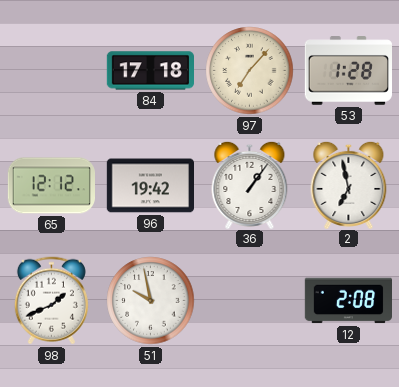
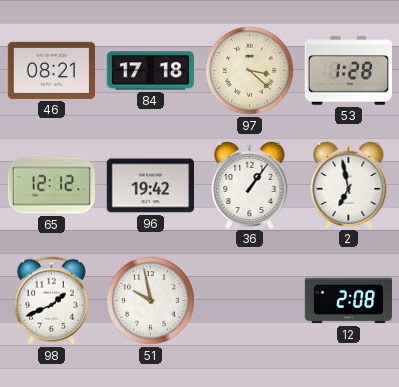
46: none -> 08:21 (51, 70)
97: 7:07 -> 3:22 (250, 71)
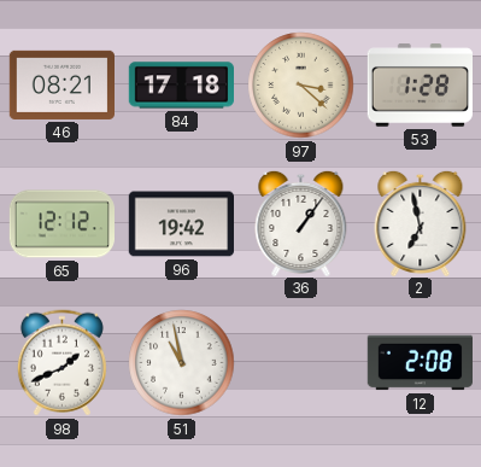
51: 9:58 -> 10:58 (182, 363)
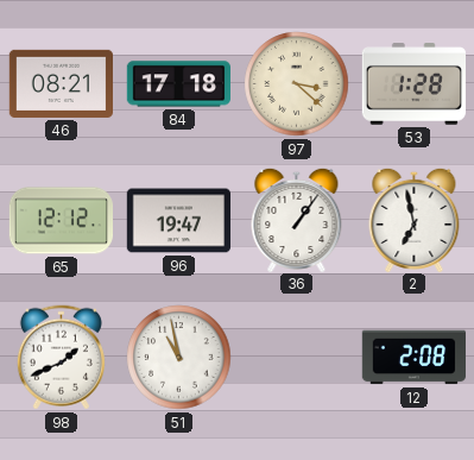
96: 19:42 -> 19:47 (178, 221)
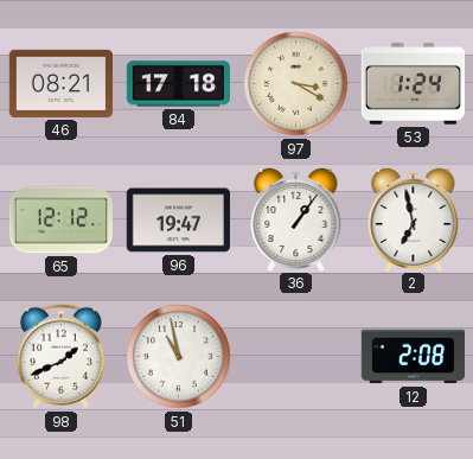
97: 3:22 -> 3:20 (296, 84)
53: 1:28 -> 1:24 (413, 84)
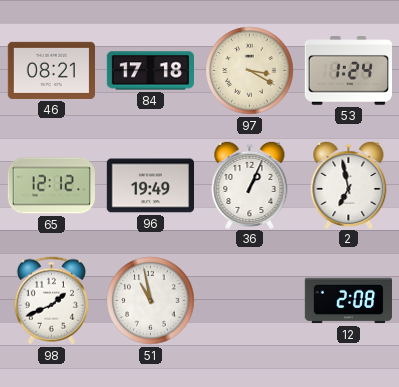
96: 19:47 -> 19:49 (150, 186)
36: 1:06 -> 1:04 (250, 184)
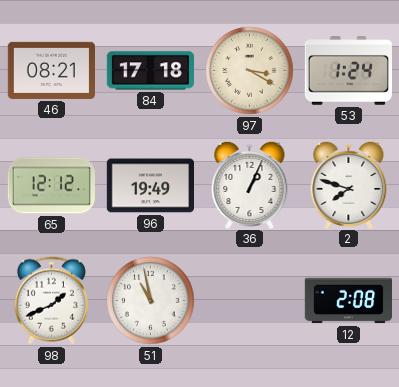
2: 6:58 -> 7:48 (349, 184)
